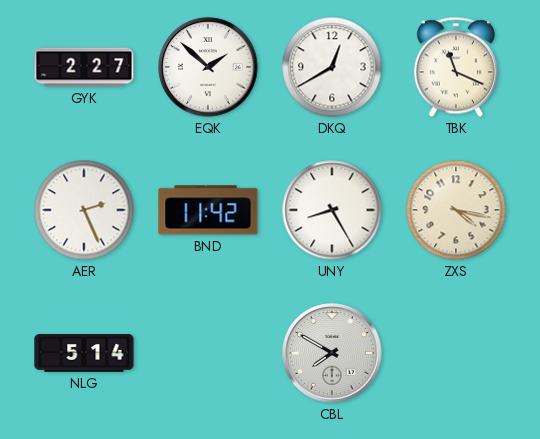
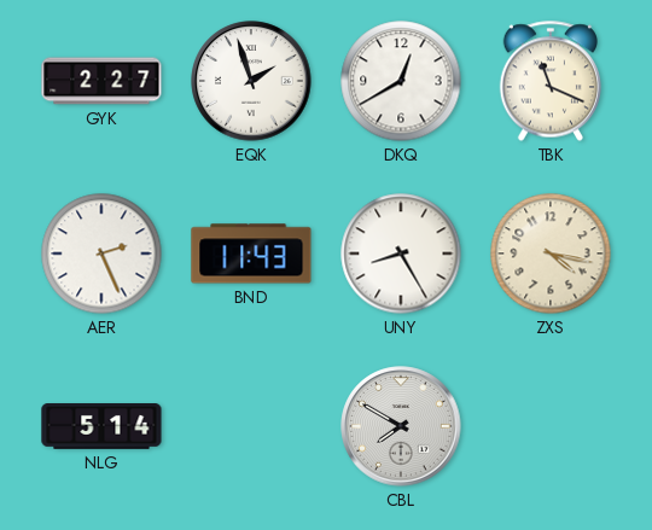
EQK: 1:52 -> 1:57 (251, 81)
BND: 11:42 -> 11:43 (251, 254)
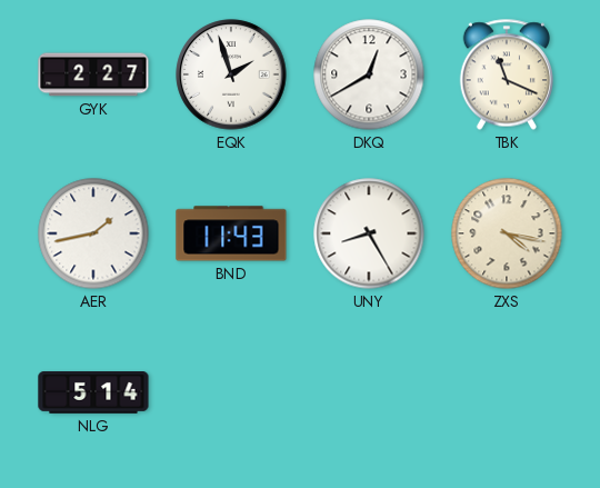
AER: 2:26 -> 1:43 (93, 233)
CBL: 7:50 -> none (401, 426)
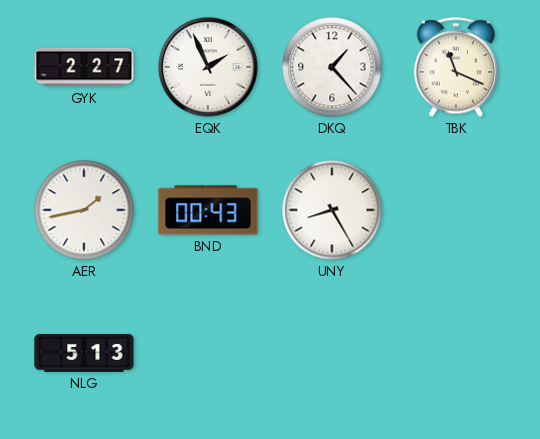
EQK: 1:57 -> 1:56 (208, 67)
DKQ: 12:40 -> 1:23 (332, 67)
BND: 11:43 -> 00:43 (208, 210)
ZXS: 4:17 -> none (507, 233)
NLG: 5:14 -> 5:13 (84, 354)
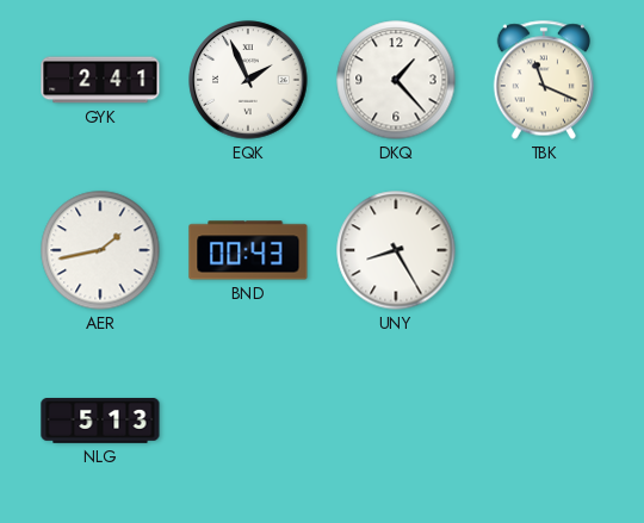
GYK: 2:27 -> 2:41 (100, 80)
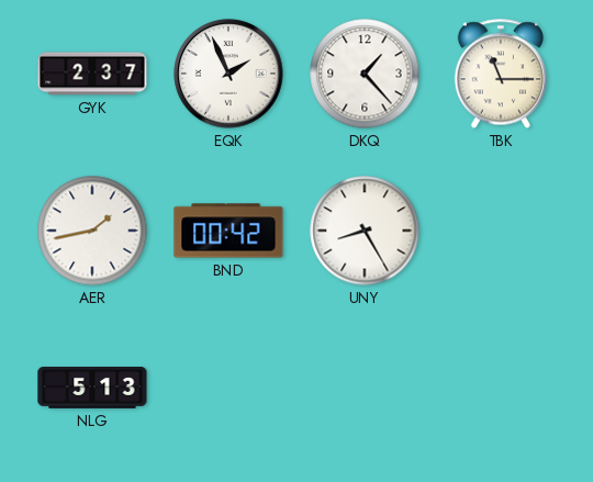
GYK: 2:41 -> 2:37 (92, 74)
TBK: 11:19 -> 11:15 (500, 74)
BND: 00:43 -> 00:42 (228, 231)
